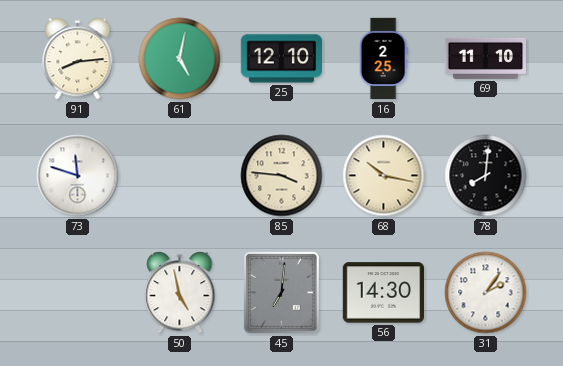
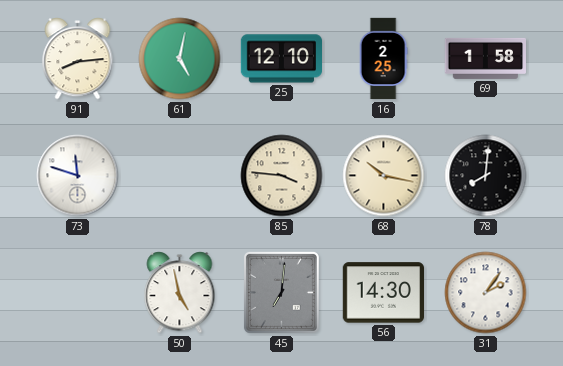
69: 11:10 -> 1:58 (485, 58)
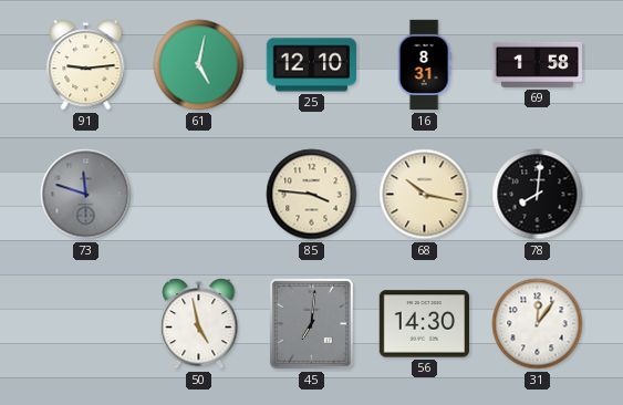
91: 8:14 -> 9:14 (86, 65)
16: 2:25 -> 8:31 (424, 65)
73 dial: white -> grey (86, 195)
31: 2:06 -> 12:06 (538, 324)
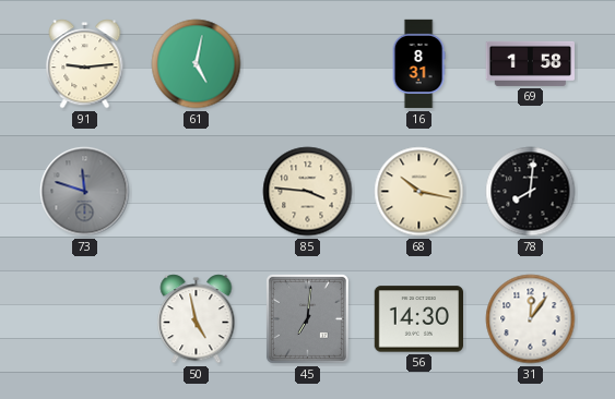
25: 12:10 -> none (311, 65)
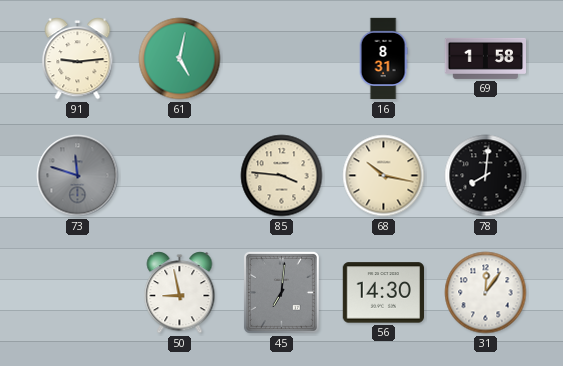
50: 4:58 -> 8:58 (180, 293)
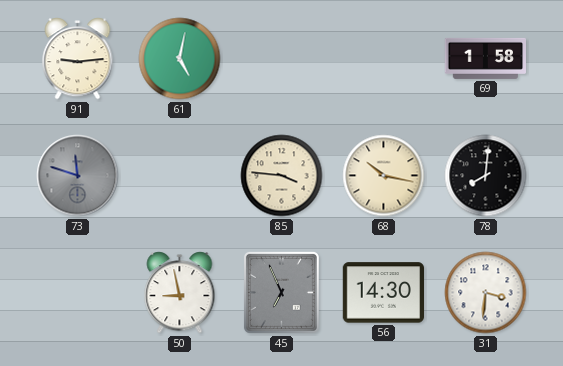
16: 8:31 -> none (383, 59)
45: 7:01 -> 6:56 (281, 292)
31: 12:06 -> 3:31 (486, 293)
